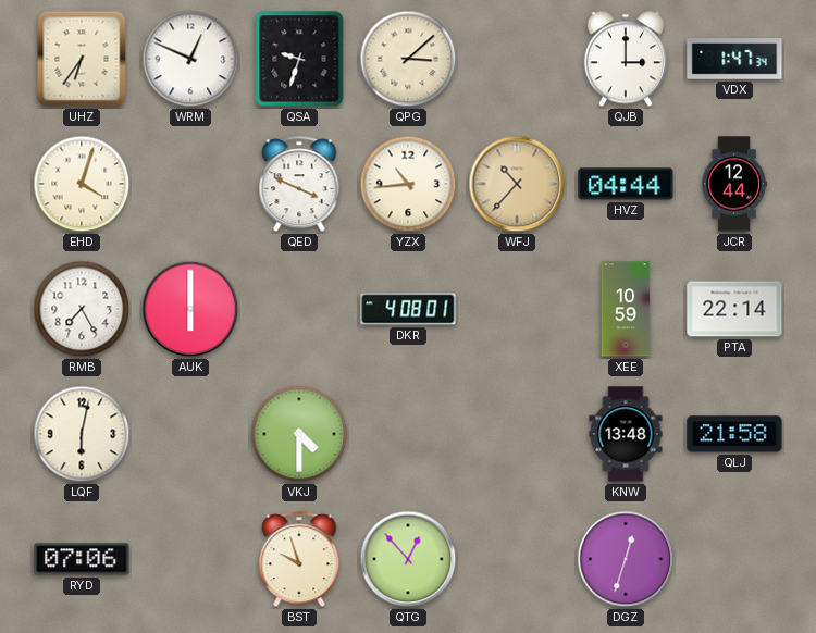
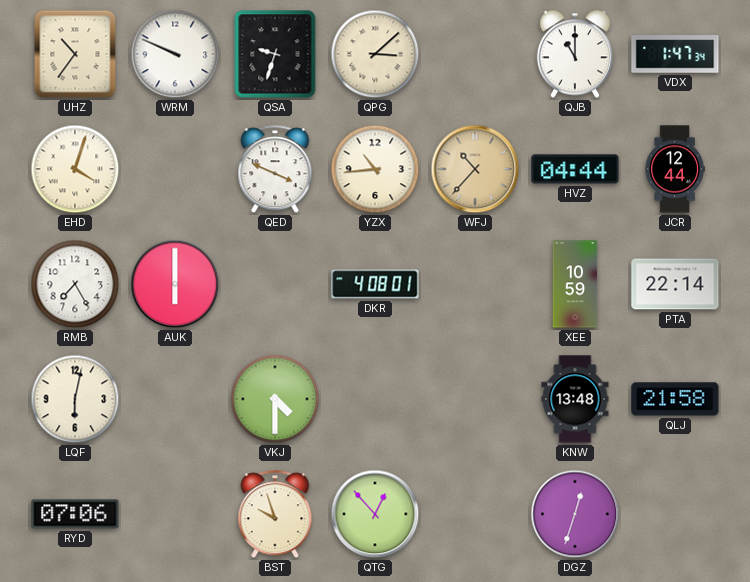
UHZ: 6:36 -> 10:36 (75, 54)
WRM: 12:49 -> 9:49 (175, 54)
QJB: 3:00 -> 11:00 (575, 54)
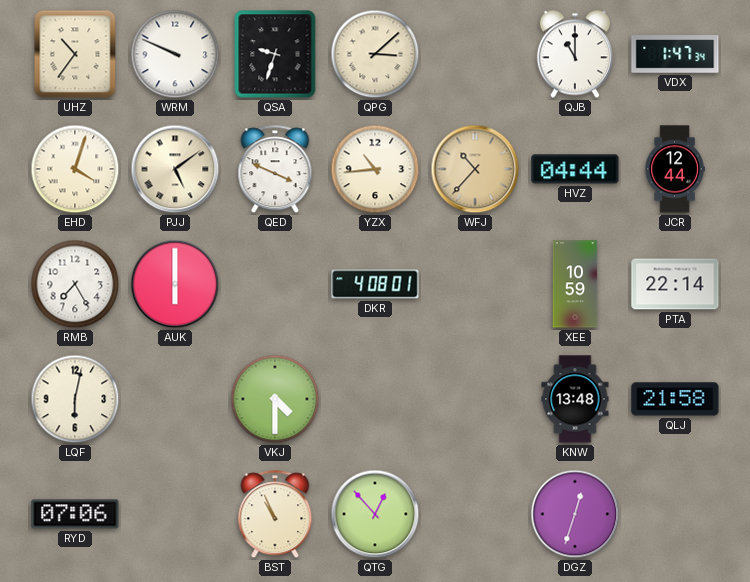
PJJ: none -> 5:09 (175, 169)
BST: 9:57 -> 10:56 (275, 515)
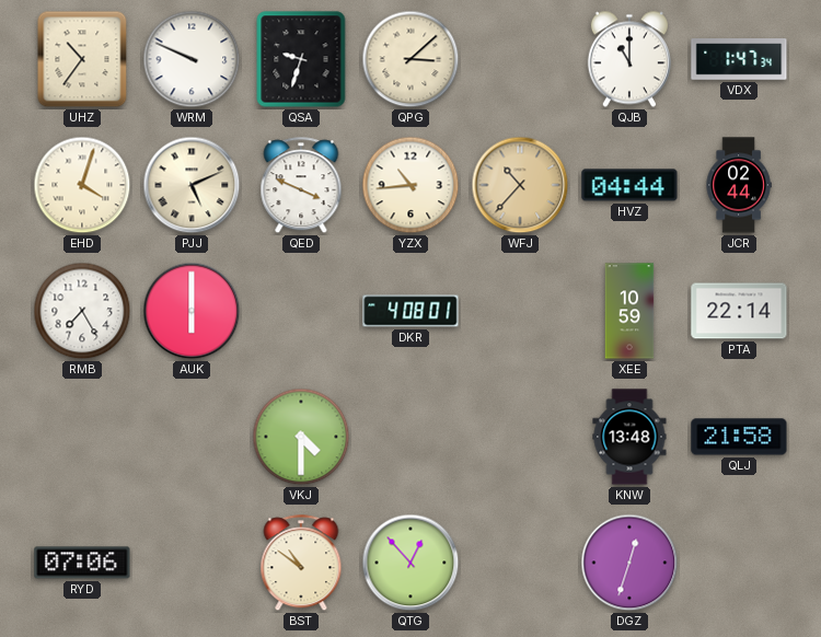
PJJ: 5:09 -> 5:11 (192, 185)
JCR: 12:44 -> 02:44 (739, 185)
LQF: 6:02 -> none (75, 399)
BST: 10:56 -> 10:51 (301, 564)
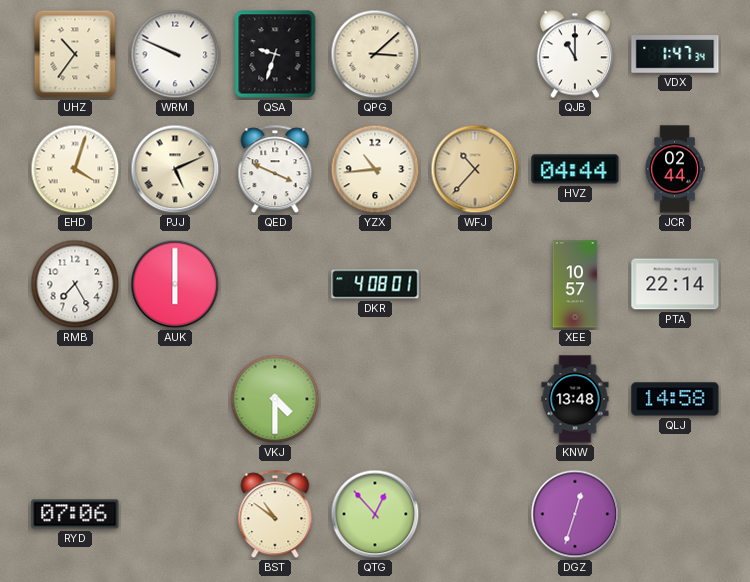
XEE: 10:59 -> 10:57 (575, 284)
QLJ: 21:58 -> 14:58 (675, 399)
